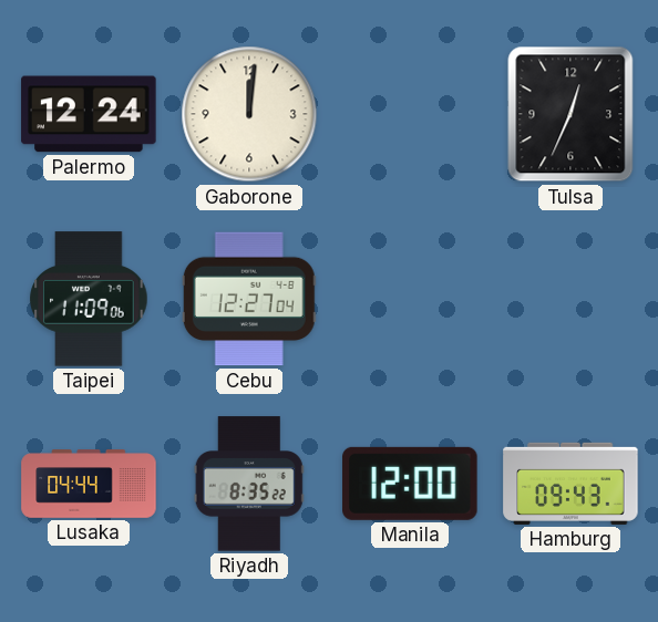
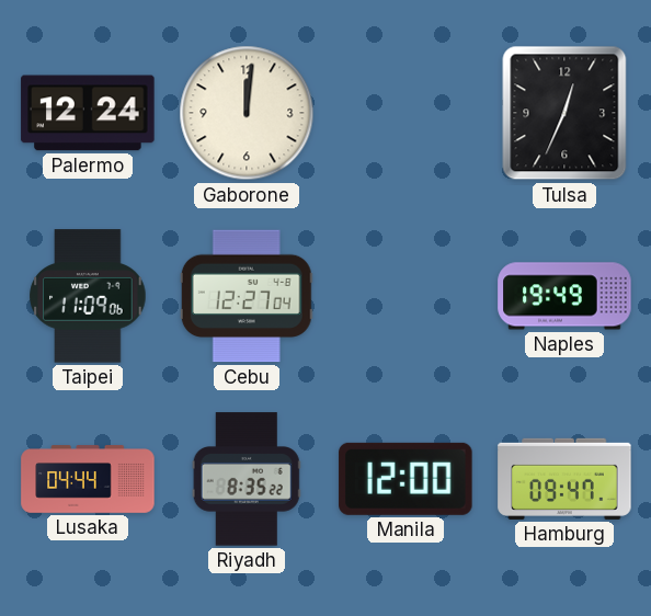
Naples: none -> 19:49 (564, 296)
Hamburg: 09:43 -> 09:47 (564, 479)
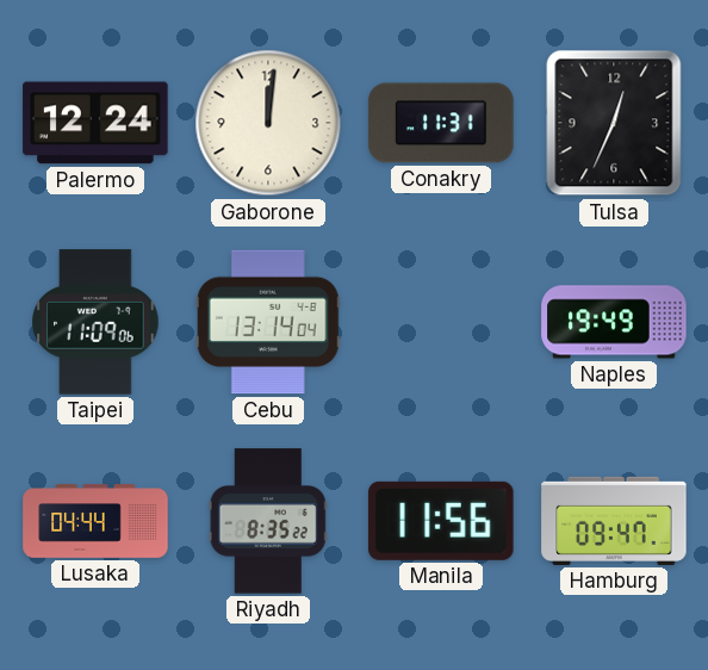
Conakry: none -> 11:31 (441, 123)
Cebu: 12:27 -> 13:14 (268, 322)
Manila: 12:00 -> 11:56 (441, 521)
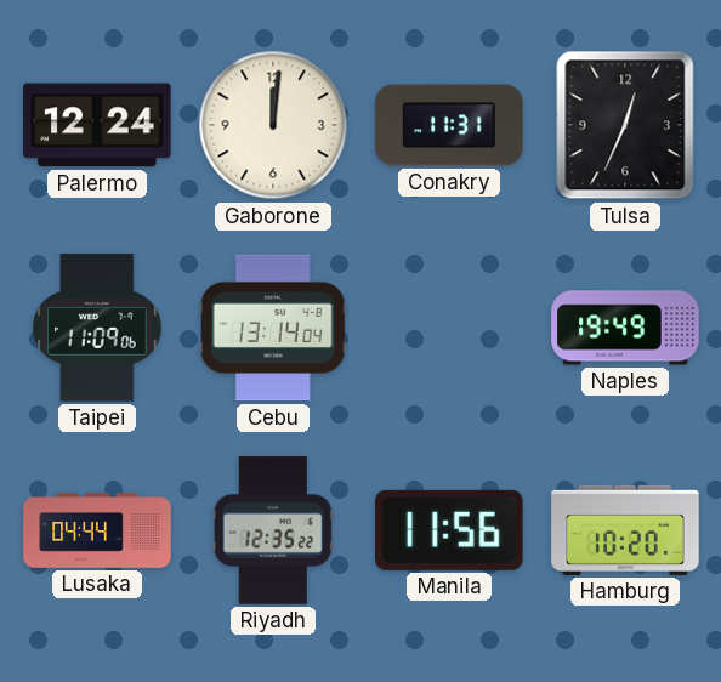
Riyadh: 8:35 -> 12:35 (273, 530)
Hamburg: 09:47 -> 10:20 (625, 530)
